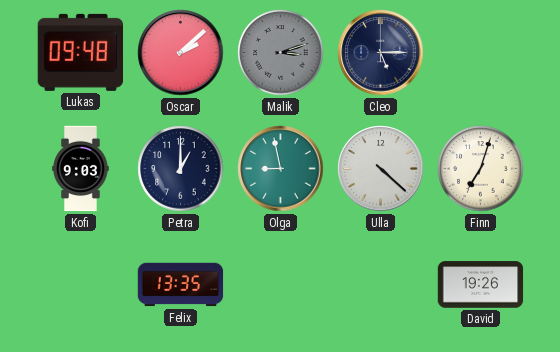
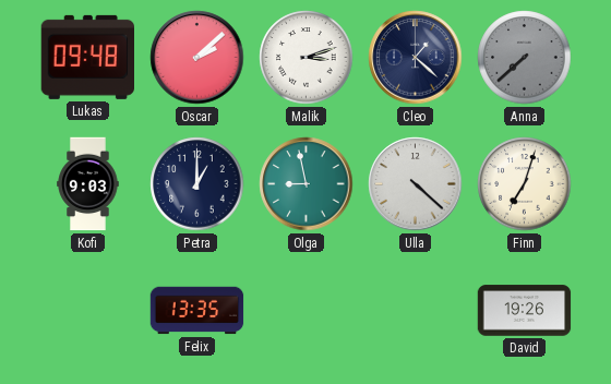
Malik dial: grey -> white (307, 58)
Cleo: 5:15 -> 1:22 (416, 58)
Anna: none -> 7:38 (525, 58)
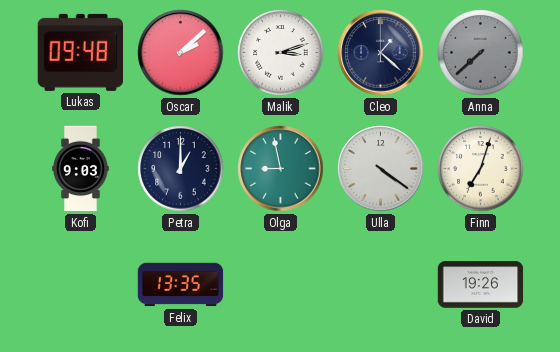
Ulla: 4:22 -> 4:21 (381, 169)
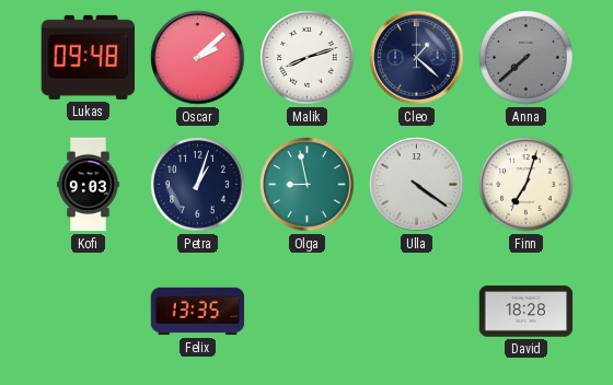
Malik: 3:12 -> 8:12 (308, 58)
Petra: 1:00 -> 1:03 (198, 185)
David: 19:26 -> 18:28 (527, 312)
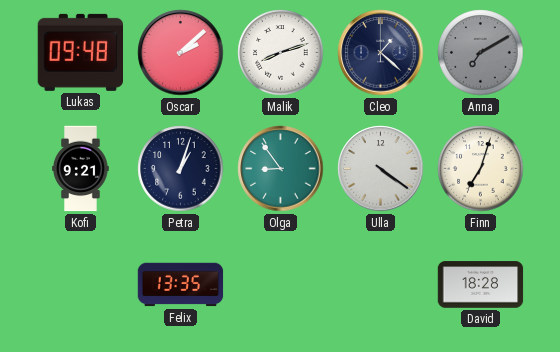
Anna: 7:38 -> 7:10 (481, 53)
Kofi: 9:03 -> 9:21 (81, 169)
Olga: 8:58 -> 8:54 (281, 169)
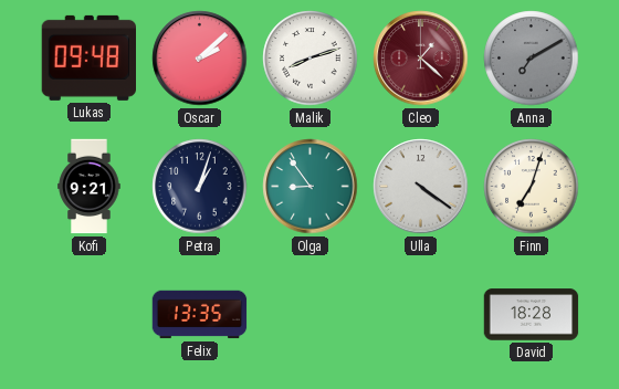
Cleo dial: navy -> burgundy (421, 59)
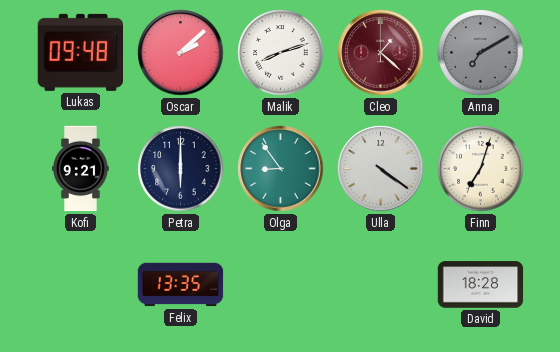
Petra: 1:03 -> 6:00 (181, 169)
